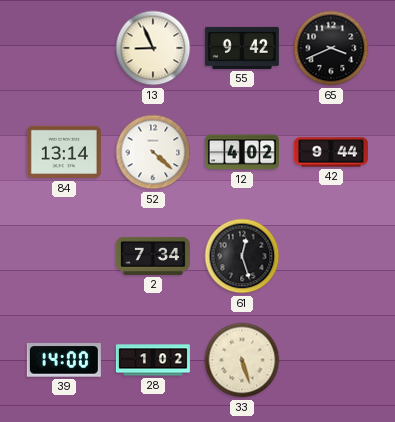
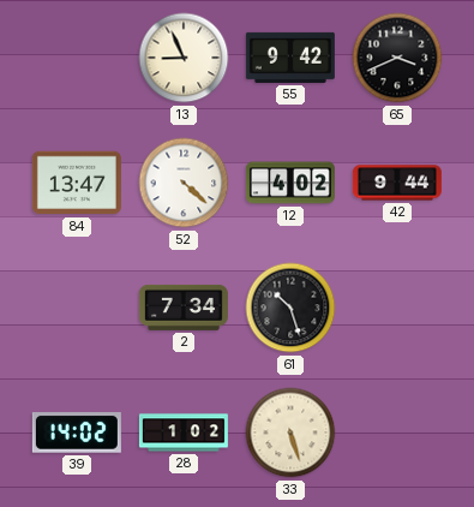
84: 13:14 -> 13:47 (77, 183)
61: 12:27 -> 10:27 (290, 308)
39: 14:00 -> 14:02 (77, 433)
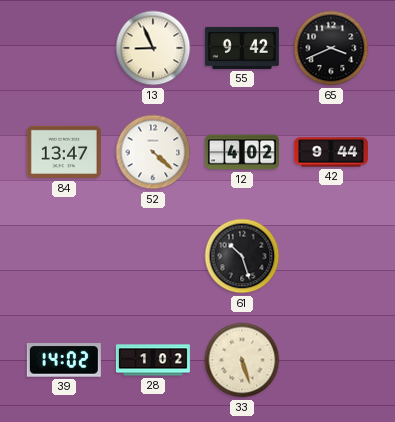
2: 7:34 -> none (184, 308)
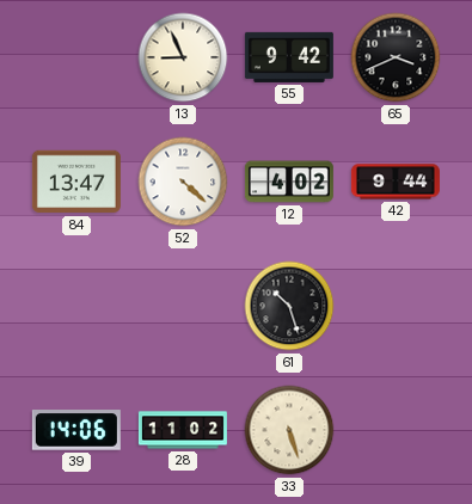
39: 14:02 -> 14:06 (76, 430)
28: 1:02 -> 11:02 (183, 430)
